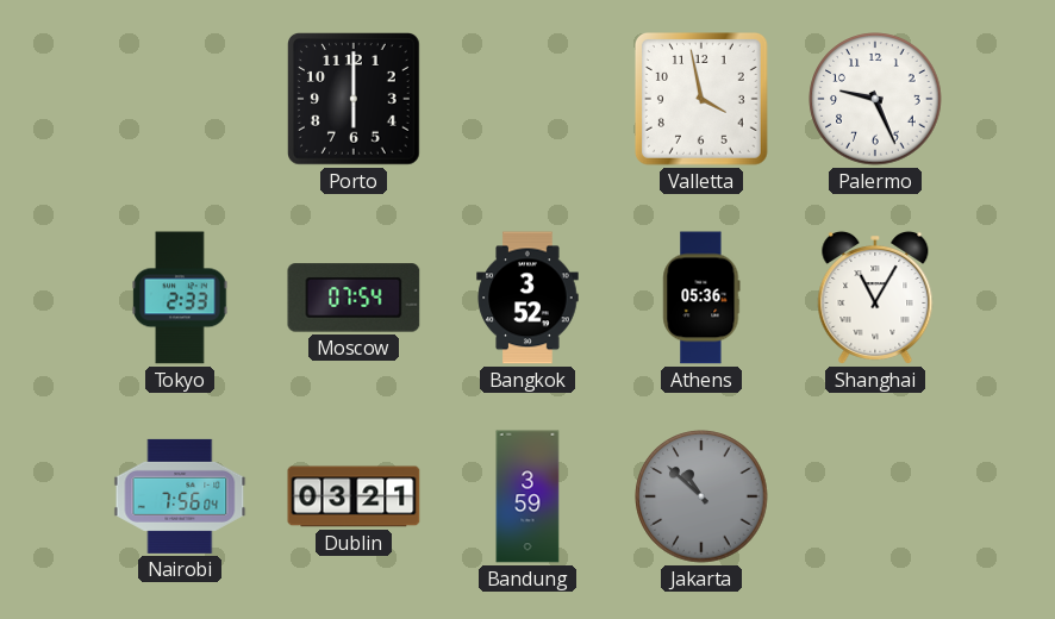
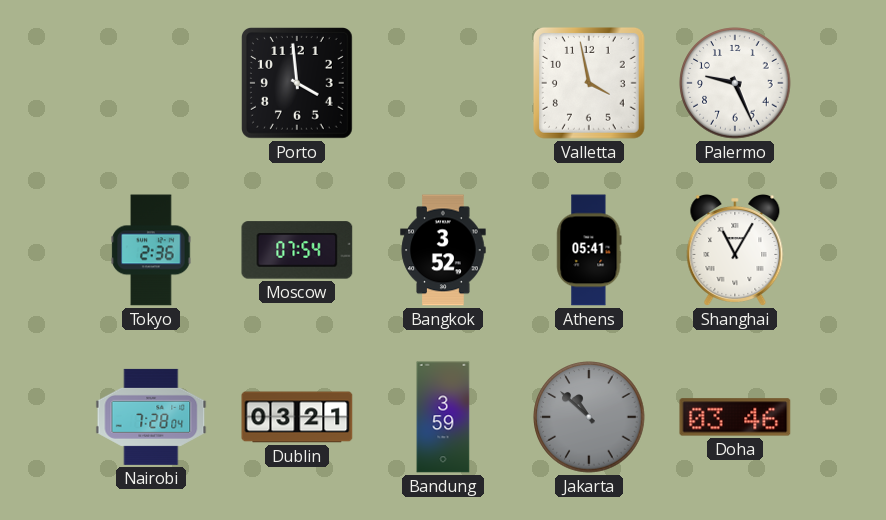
Porto: 6:00 -> 3:59 (298, 84)
Tokyo: 2:33 -> 2:36 (151, 250)
Athens: 05:36 -> 05:41 (589, 250)
Nairobi: 7:56 -> 7:28 (151, 417)
Doha: none -> 03:46 (735, 417)
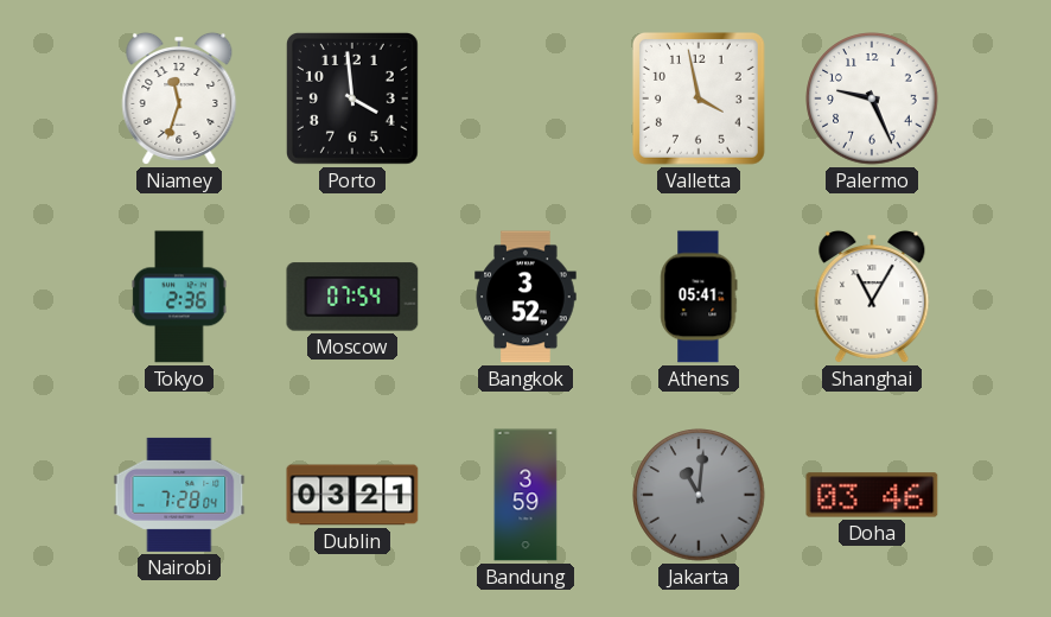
Niamey: none -> 11:33 (179, 98)
Jakarta: 10:52 -> 11:01 (699, 495)
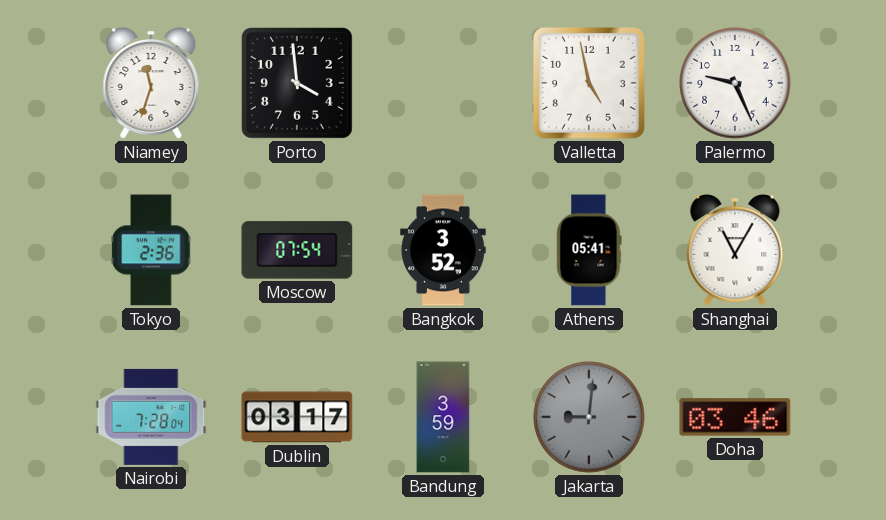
Valletta: 3:58 -> 4:58 (590, 84)
Dublin: 03:21 -> 03:17 (297, 417)
Jakarta: 11:01 -> 9:01 (589, 417)
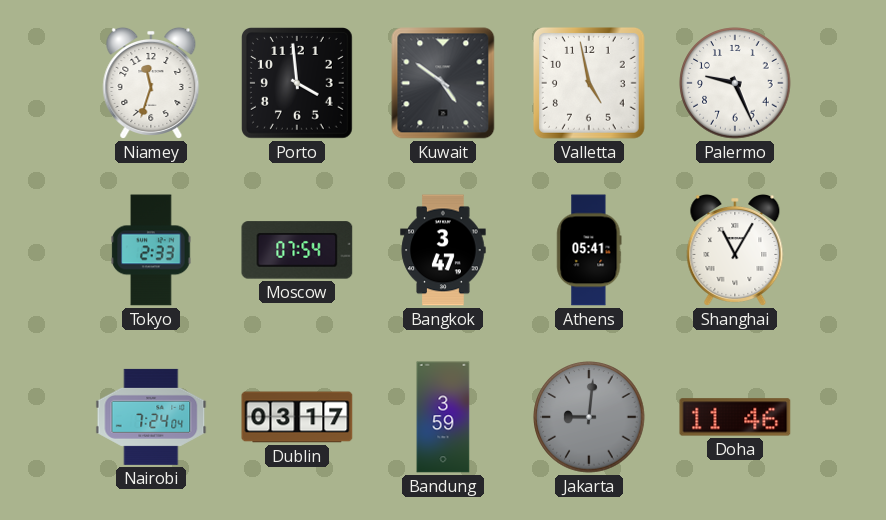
Kuwait: none -> 4:51 (443, 83)
Tokyo: 2:36 -> 2:33 (151, 250)
Bangkok: 3:52 -> 3:47 (443, 250)
Nairobi: 7:28 -> 7:24 (151, 417)
Doha: 03:46 -> 11:46 (735, 417)
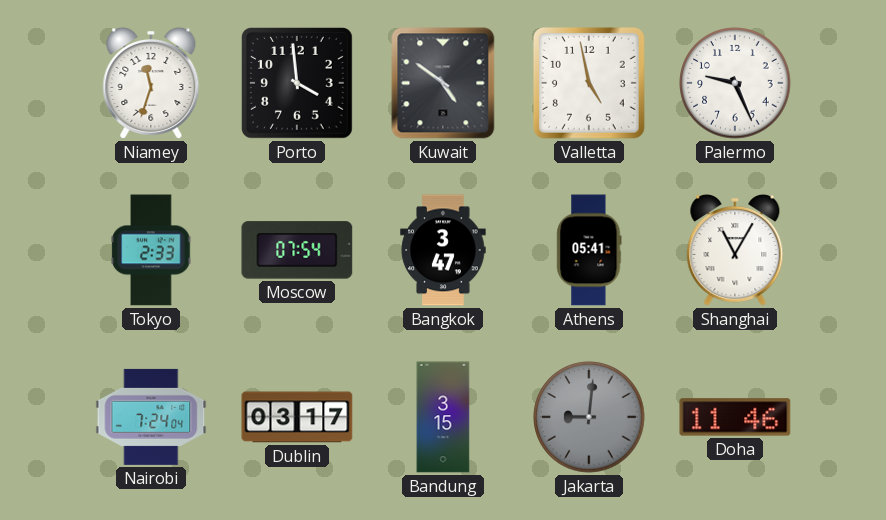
Bandung: 3:59 -> 3:15 (443, 417)
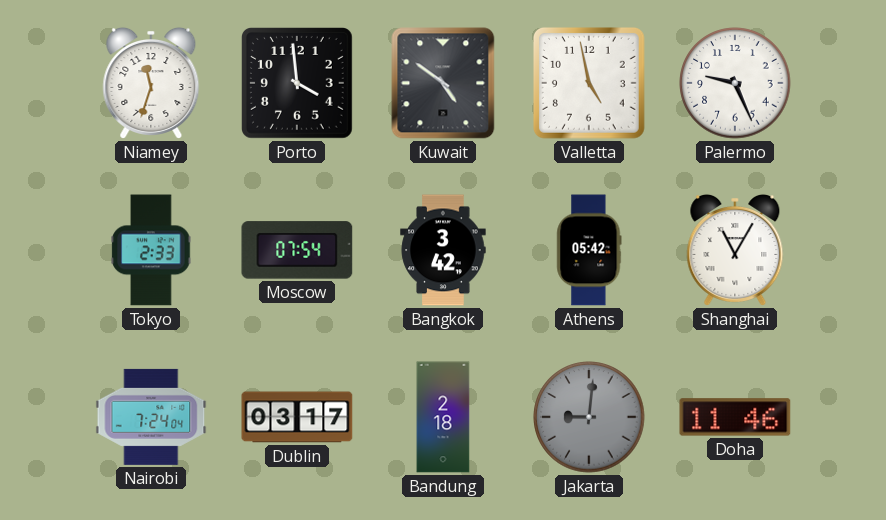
Bangkok: 3:47 -> 3:42 (443, 250)
Athens: 05:41 -> 05:42 (589, 250)
Bandung: 3:15 -> 2:18 (443, 417)
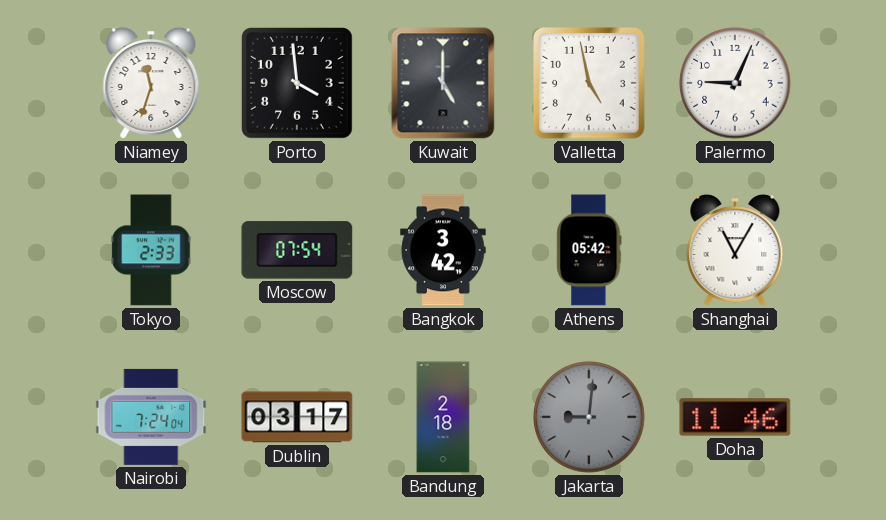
Kuwait: 4:51 -> 5:00 (443, 83)
Palermo: 9:26 -> 9:04 (735, 83)
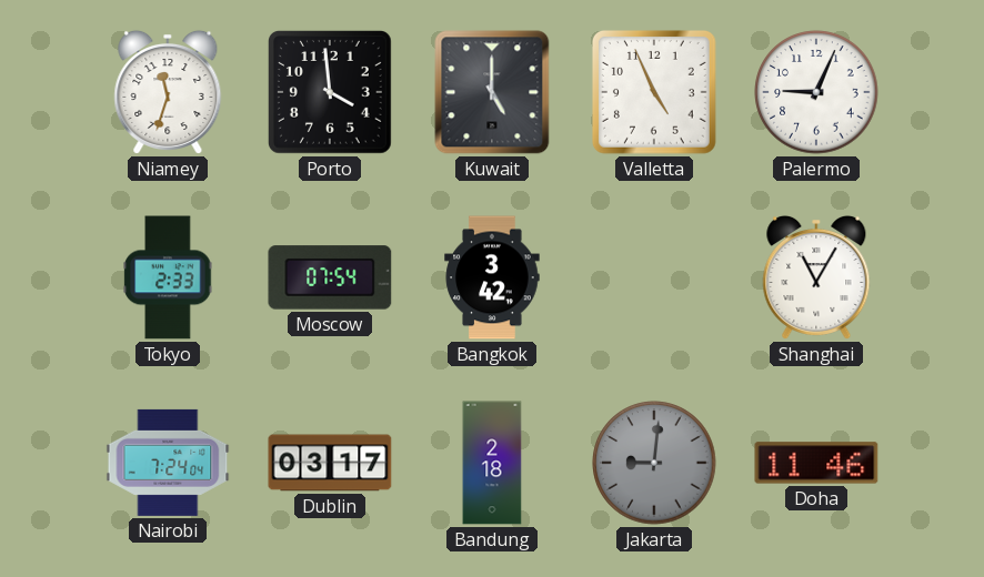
Valletta: 4:58 -> 4:56 (655, 93)
Athens: 05:42 -> none (589, 250)
